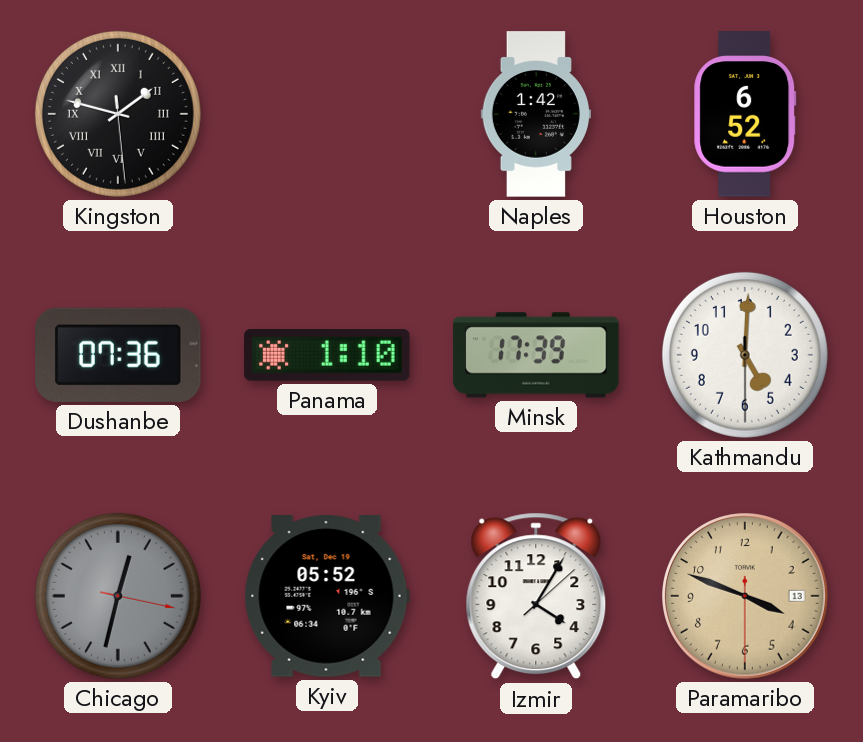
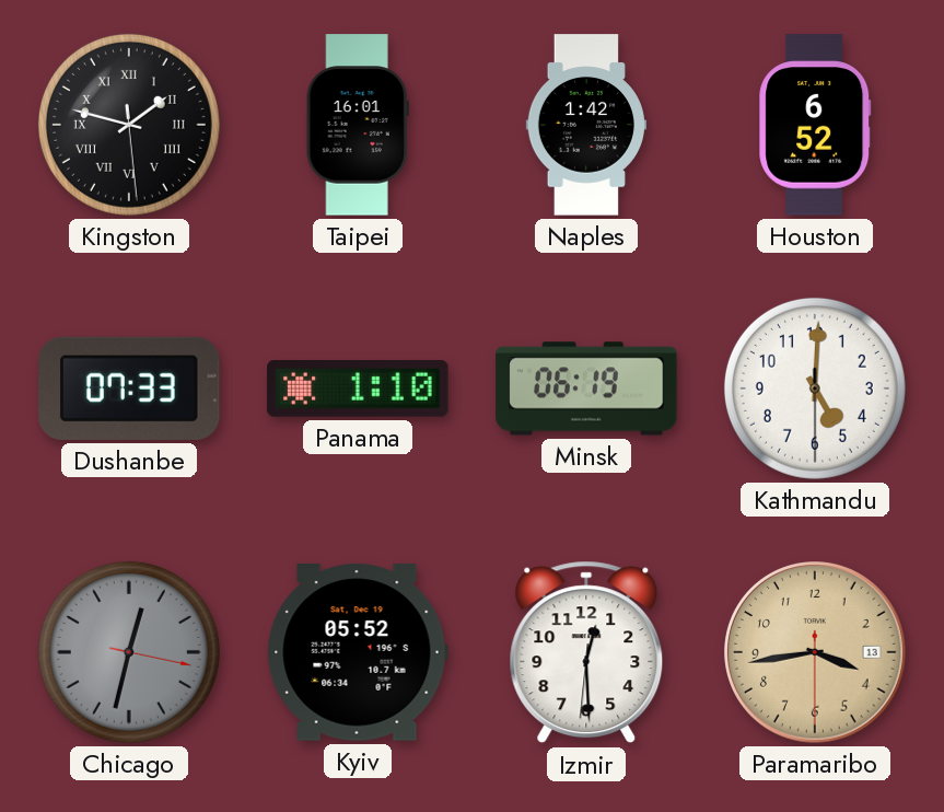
Taipei: none -> 16:01 (358, 125)
Dushanbe: 07:36 -> 07:33 (129, 388)
Minsk: 17:39 -> 06:19 (586, 388)
Izmir: 4:05 -> 12:29 (586, 652)
Paramaribo: 3:48 -> 3:43 (815, 652)
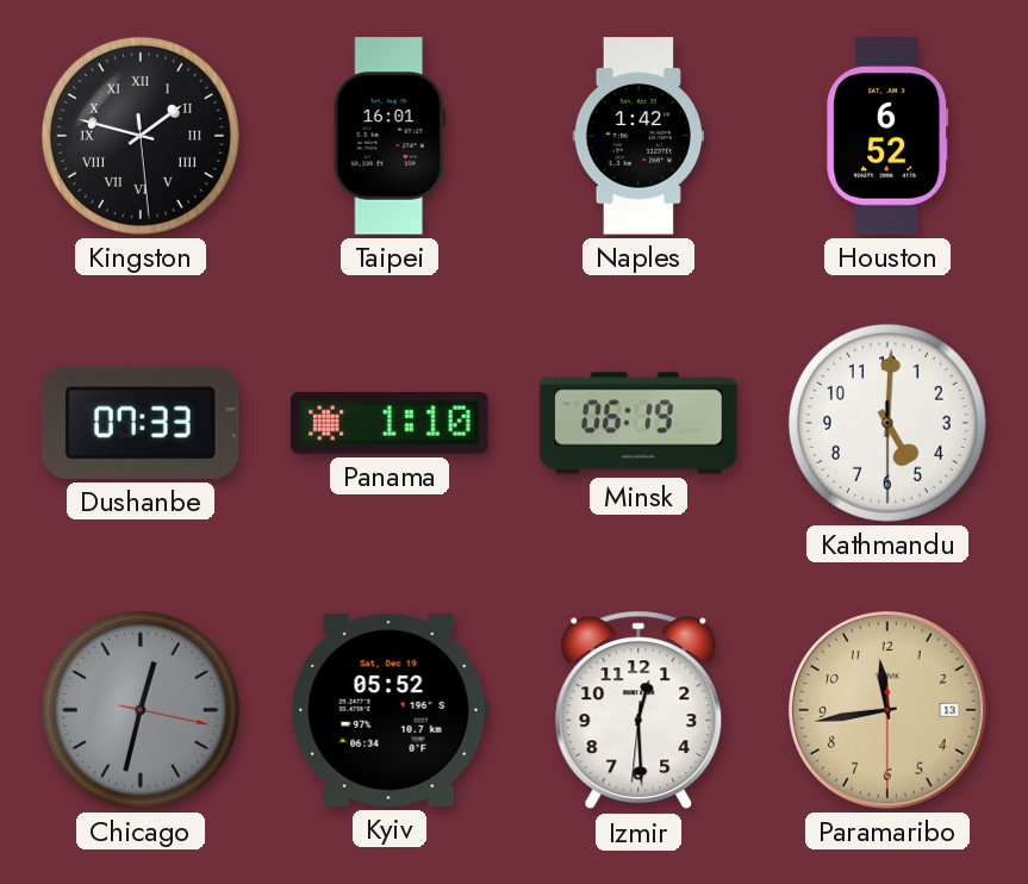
Paramaribo: 3:43 -> 11:43 (887, 710)
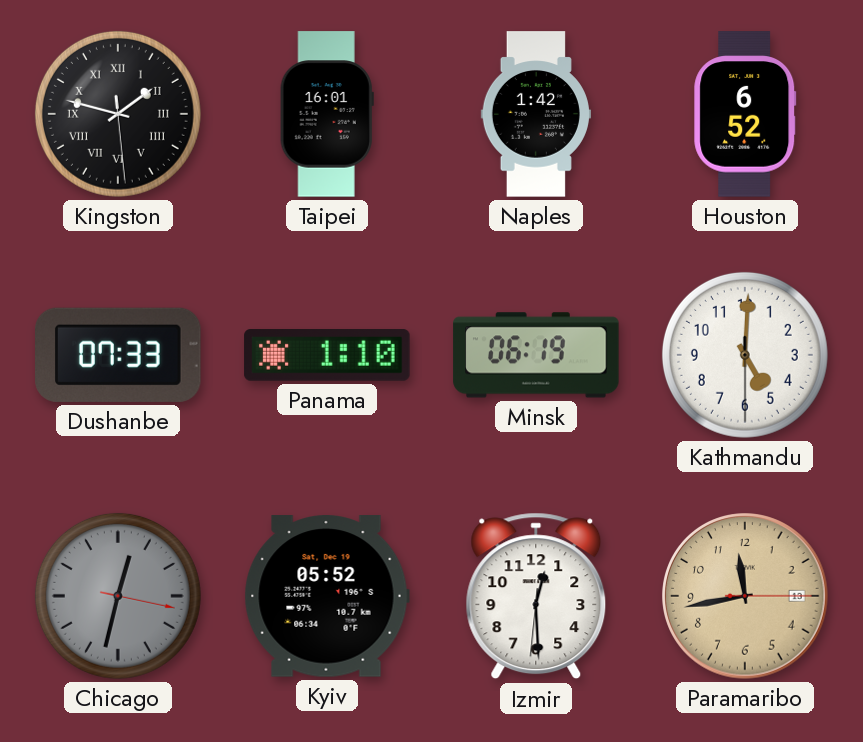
Paramaribo: 11:43:30 -> 11:43:15 (745, 596)
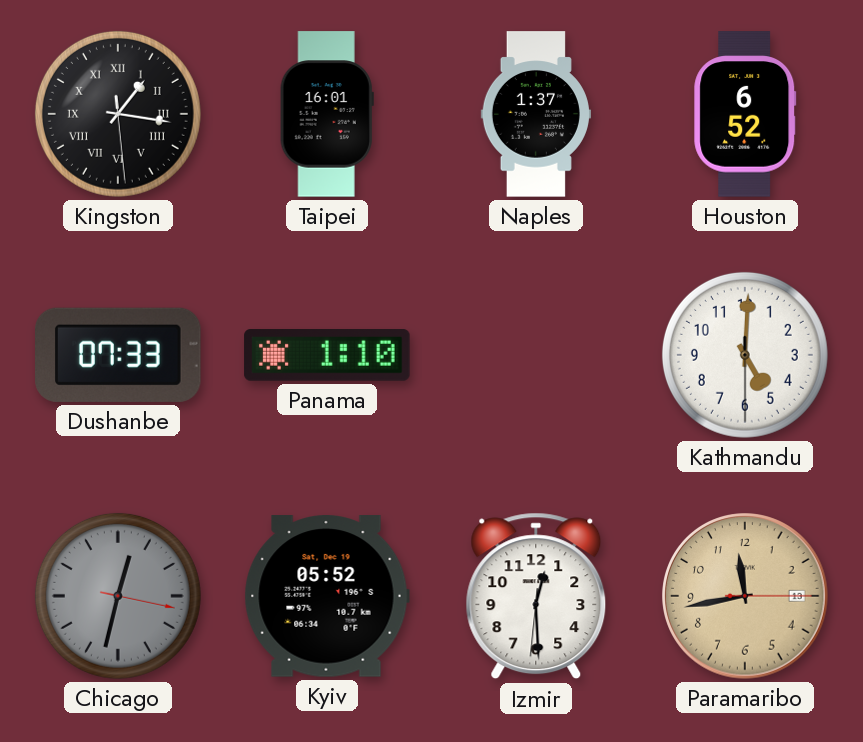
Kingston: 1:47 -> 1:16 (118, 114)
Naples: 1:42 -> 1:37 (536, 114)
Minsk: 06:19 -> none (536, 355)
